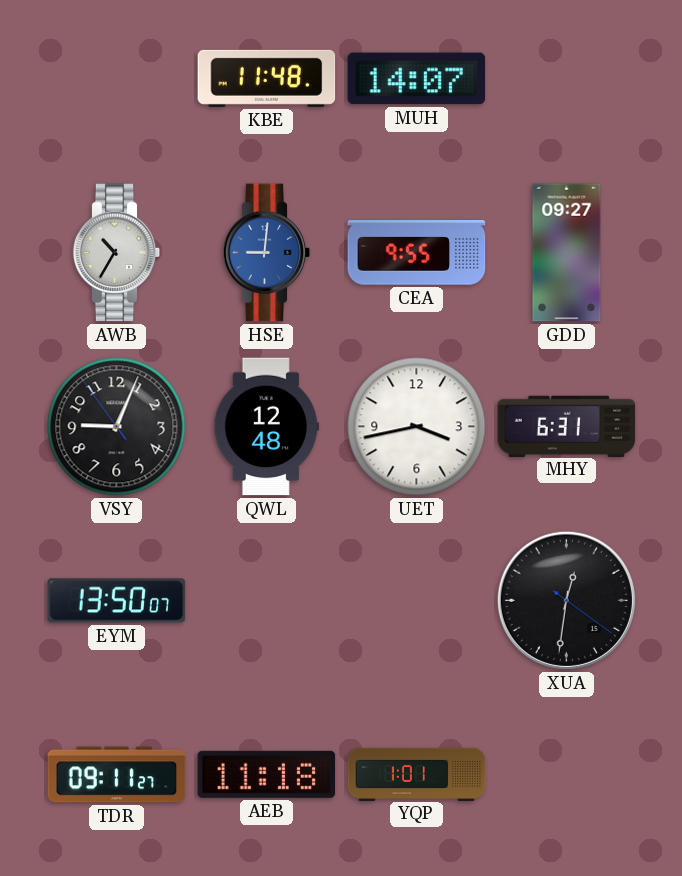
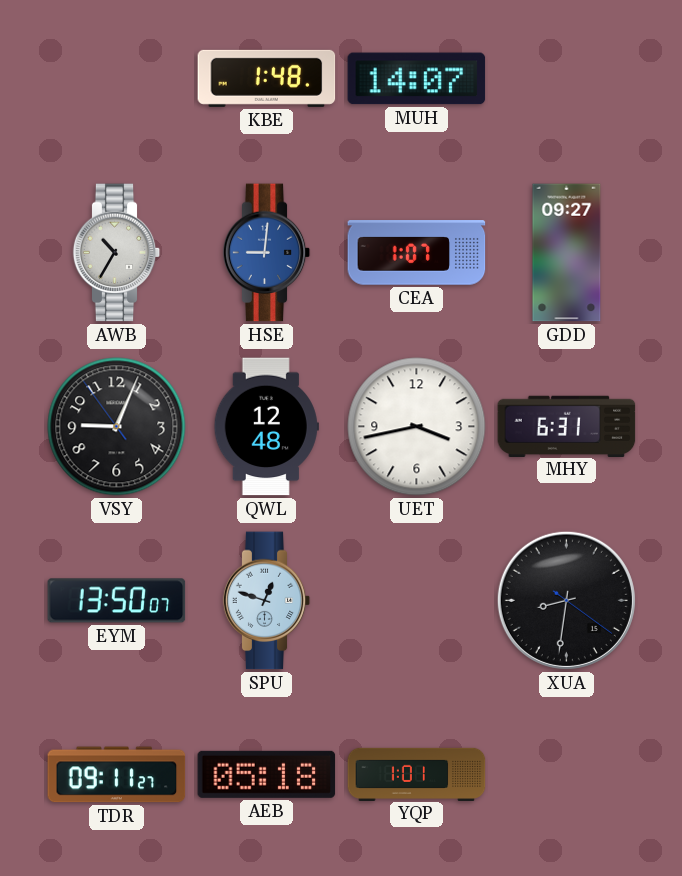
KBE: 11:48 -> 1:48 (267, 78)
CEA: 9:55 -> 1:07 (417, 253)
SPU: none -> 12:48 (267, 601)
XUA: 12:31 -> 8:31 (566, 600)
AEB: 11:18 -> 05:18 (267, 774)
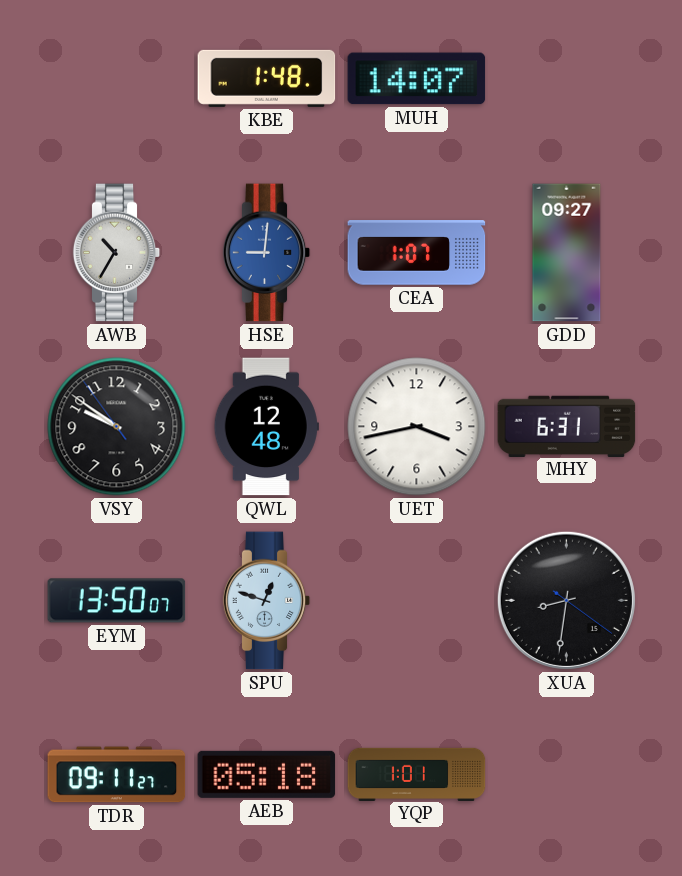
VSY: 9:03 -> 9:50 (117, 427)
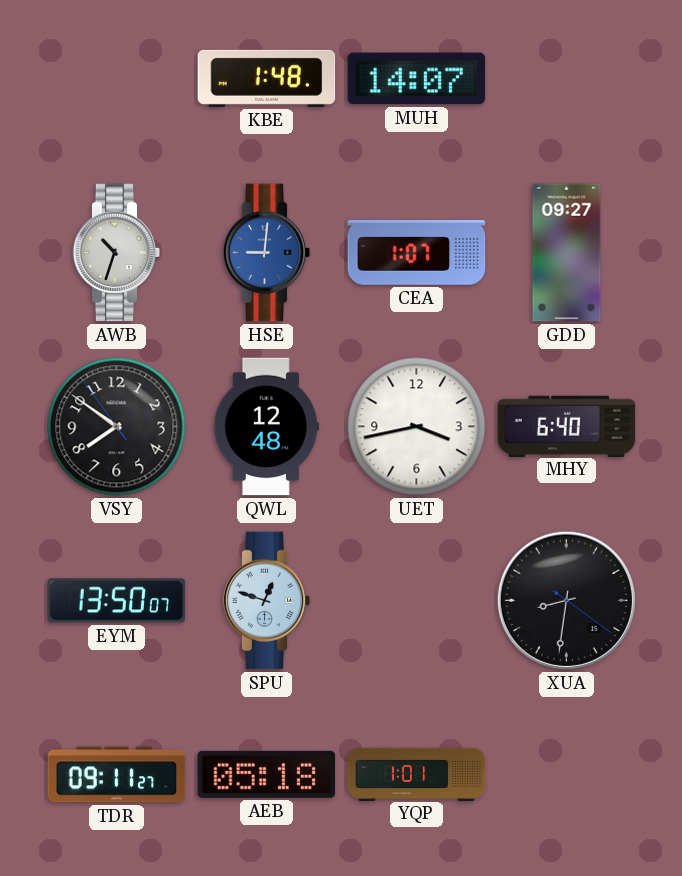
AWB: 10:35 -> 10:33 (117, 253)
VSY: 9:50 -> 7:50 (117, 427)
MHY: 6:31 -> 6:40 (567, 426)
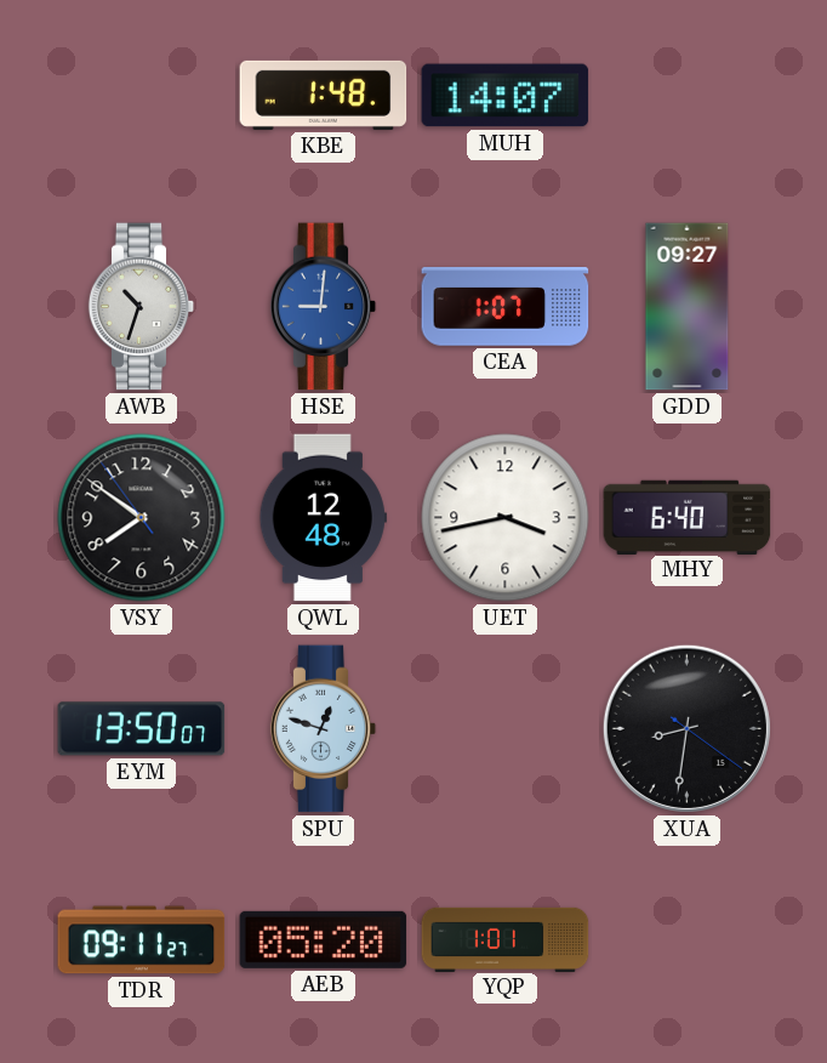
AEB: 05:18 -> 05:20 (324, 939)
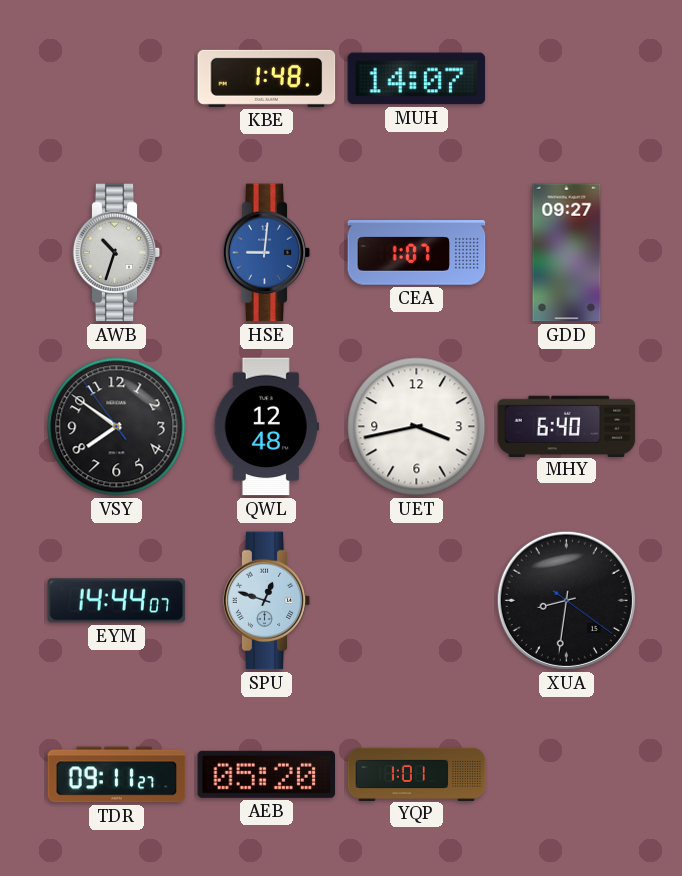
EYM: 13:50 -> 14:44 (117, 601)
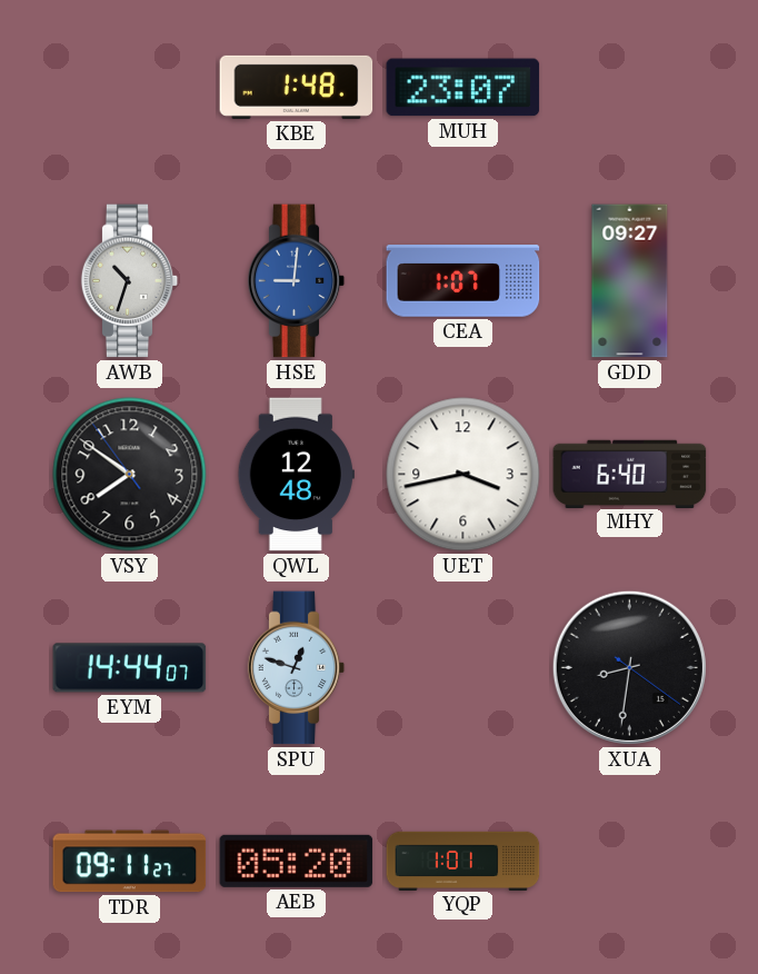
MUH: 14:07 -> 23:07 (463, 88)
